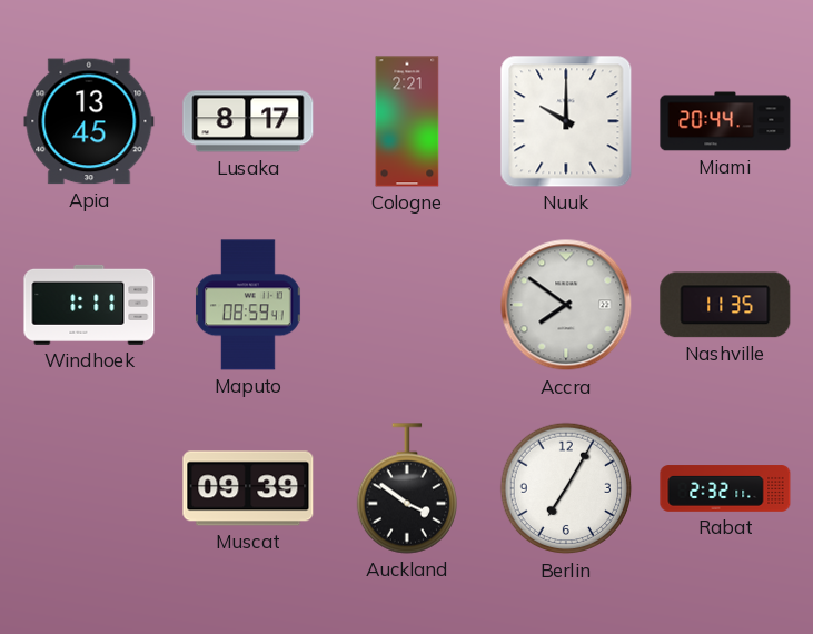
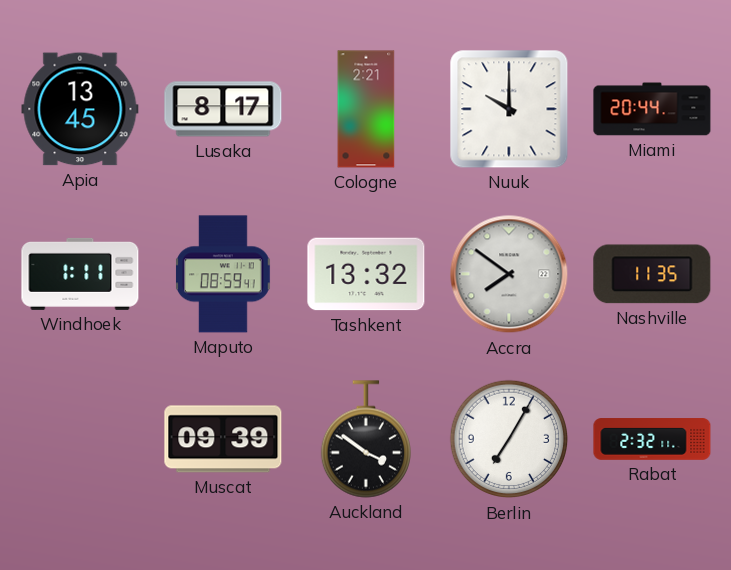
Tashkent: none -> 13:32 (366, 274)
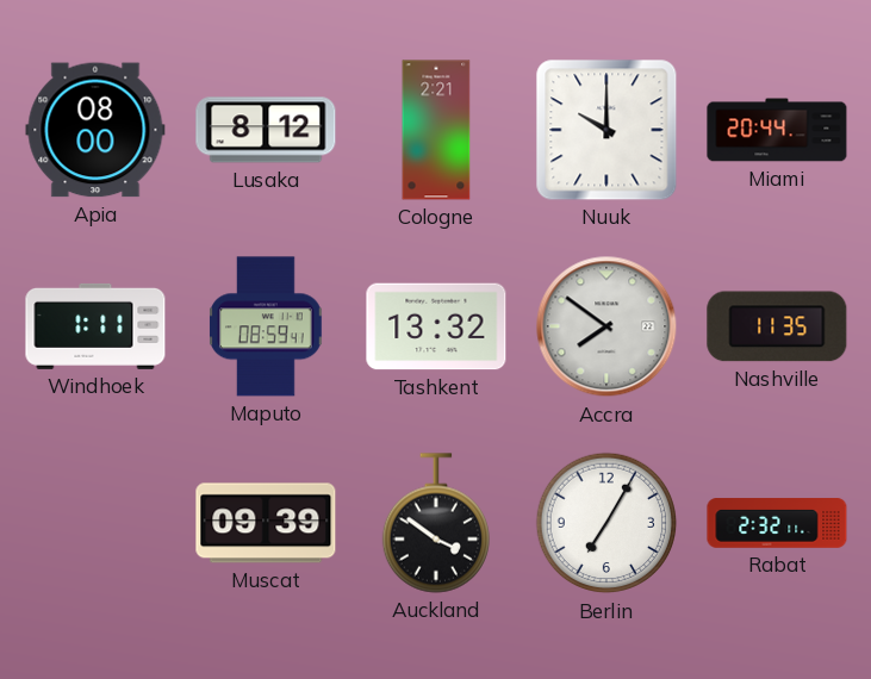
Apia: 13:45 -> 08:00 (95, 130)
Lusaka: 8:17 -> 8:12 (266, 130)
